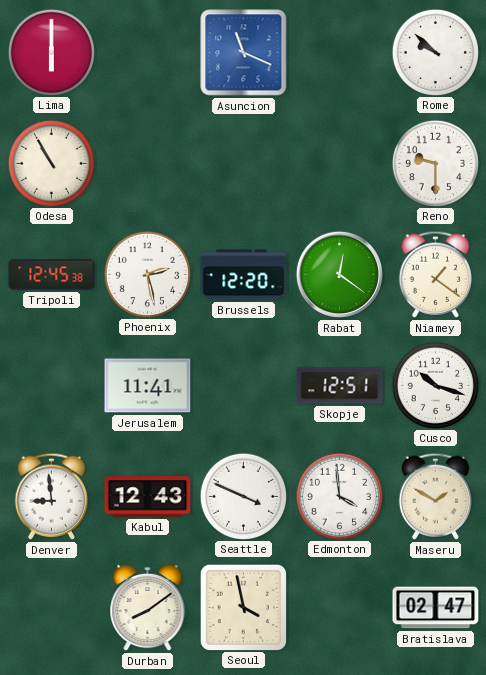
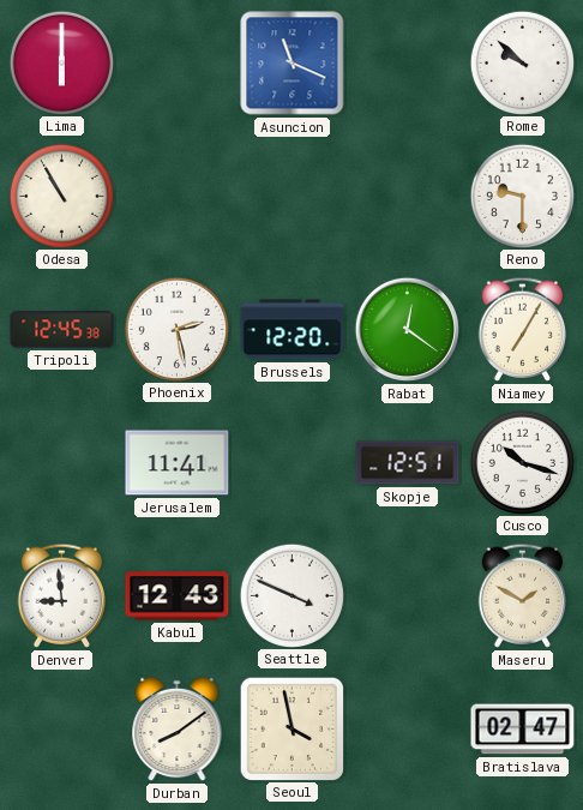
Niamey: 1:21 -> 7:05 (522, 329)
Edmonton: 3:59 -> none (339, 496)
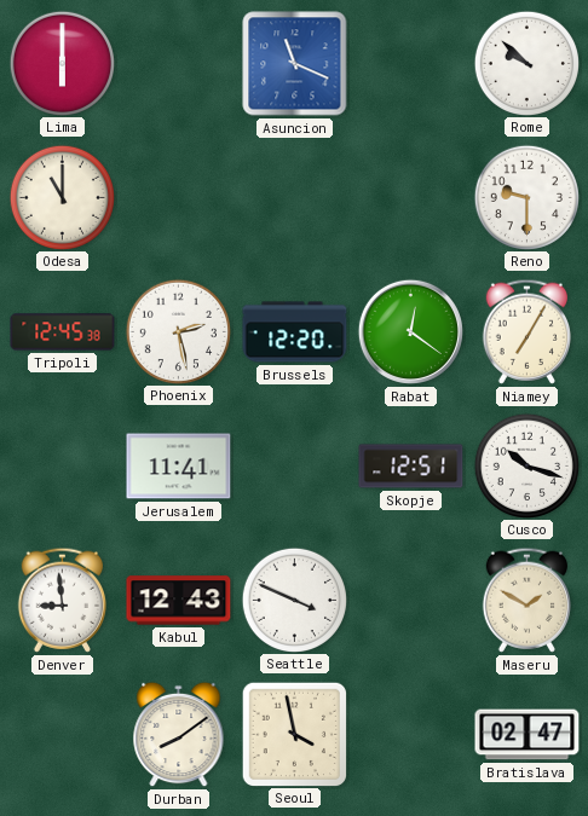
Odesa: 10:55 -> 11:00 (62, 197)
